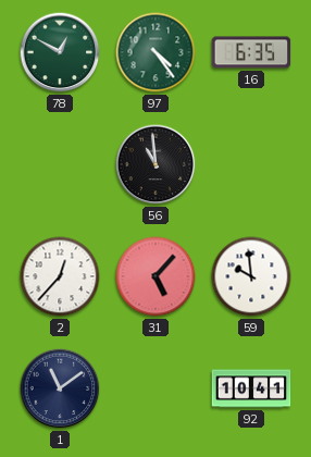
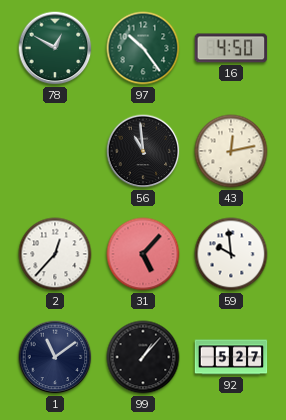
97: 4:24 -> 10:24 (143, 48)
16: 6:35 -> 4:50 (231, 48)
43: none -> 12:13 (231, 151)
99: none -> 1:07 (143, 357)
92: 10:41 -> 5:27 (231, 357)
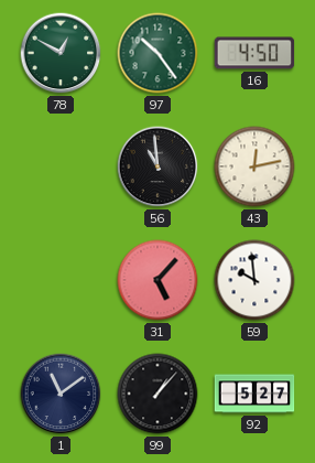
2: 12:37 -> none (55, 254)
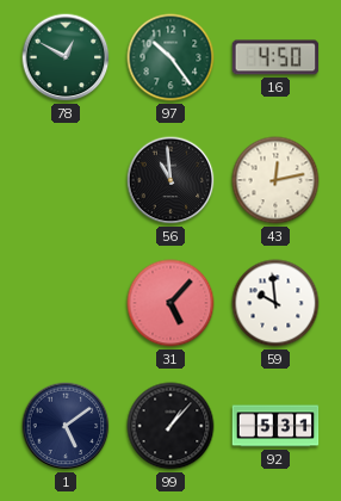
1: 11:09 -> 5:09 (66, 426)
92: 5:27 -> 5:31 (275, 426)
